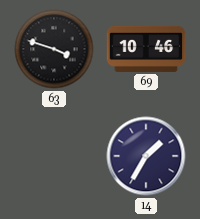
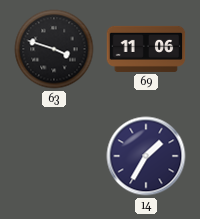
69: 10:46 -> 11:06 (146, 49)
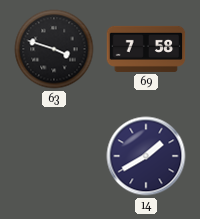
69: 11:06 -> 7:58 (146, 49)
14: 1:35 -> 1:40 (146, 156)
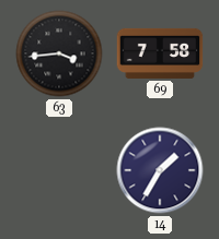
63: 3:48 -> 3:44 (59, 53)
14: 1:40 -> 1:35 (160, 170)
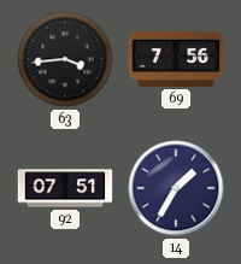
69: 7:58 -> 7:56 (176, 59)
92: none -> 07:51 (65, 188)
